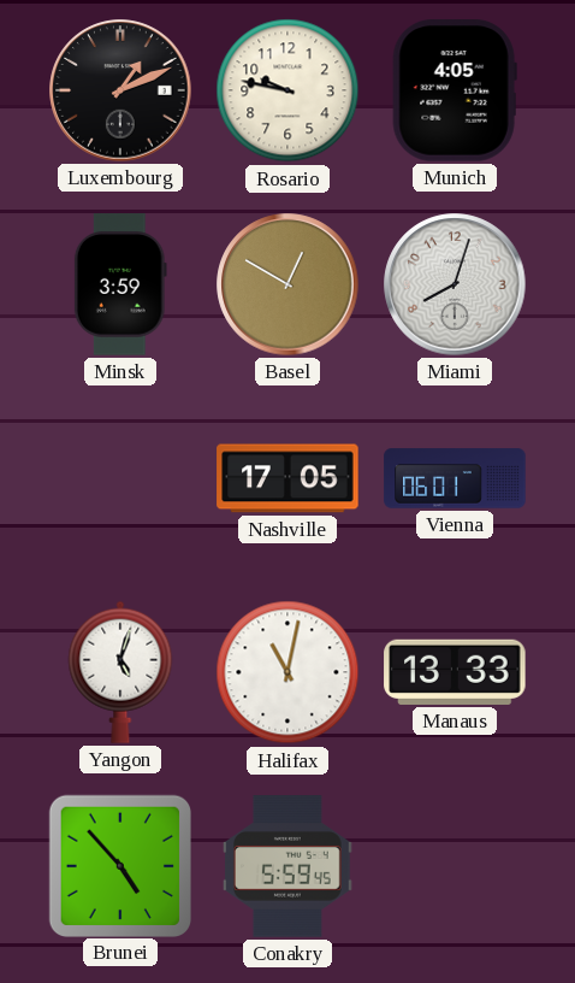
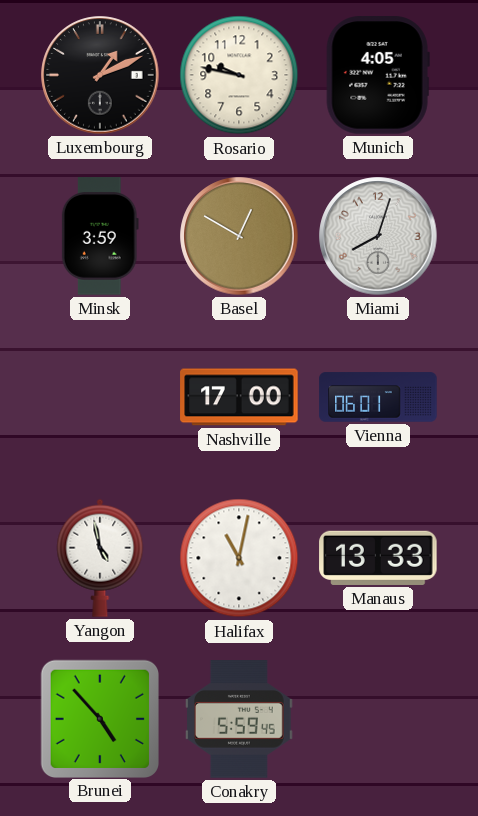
Nashville: 17:05 -> 17:00 (239, 397)
Yangon: 5:03 -> 4:58 (100, 558)
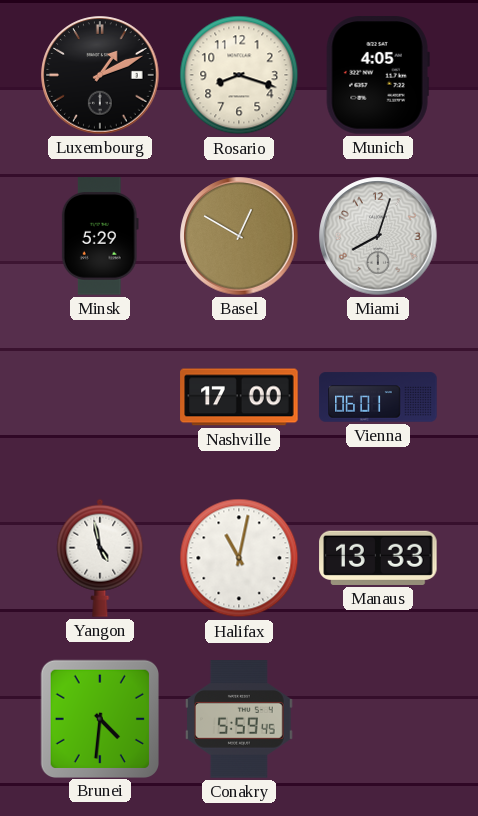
Rosario: 9:47 -> 8:18 (239, 75)
Minsk: 3:59 -> 5:29 (100, 236)
Brunei: 4:53 -> 4:31 (99, 718)
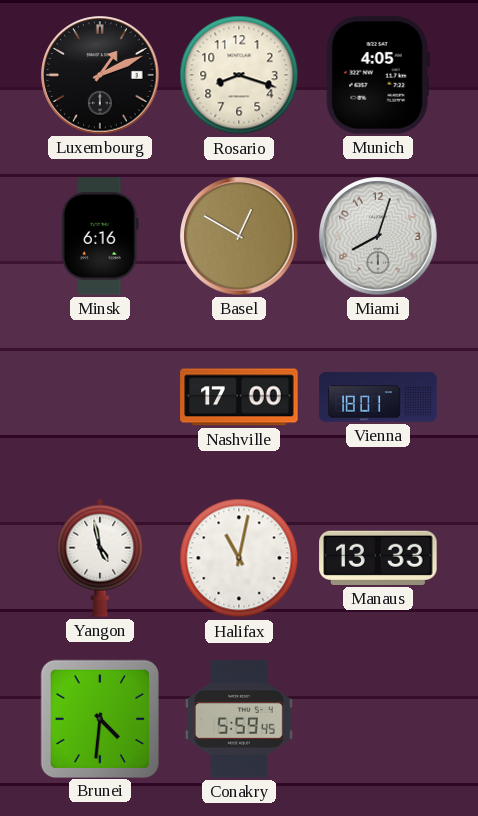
Minsk: 5:29 -> 6:16 (100, 236)
Vienna: 06:01 -> 18:01 (378, 397)
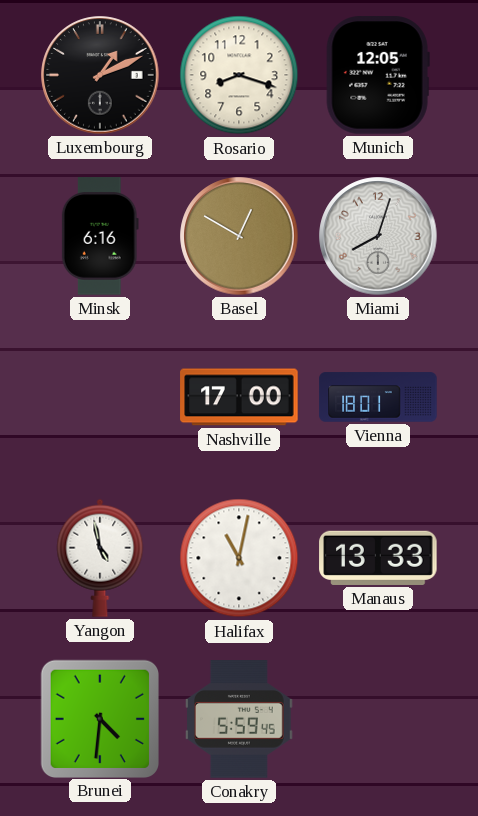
Munich: 4:05 -> 12:05 (378, 75)
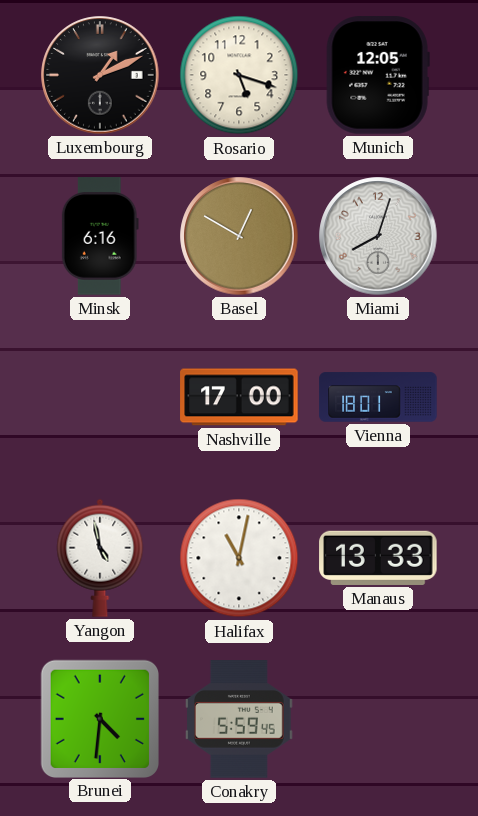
Rosario: 8:18 -> 5:18 (239, 75)
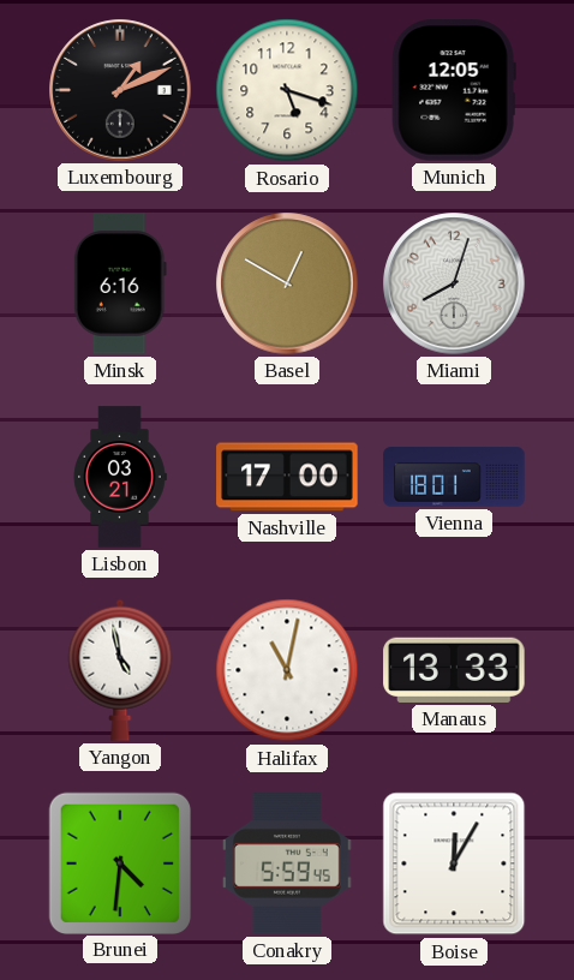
Lisbon: none -> 03:21 (120, 477)
Boise: none -> 12:05 (454, 864)
